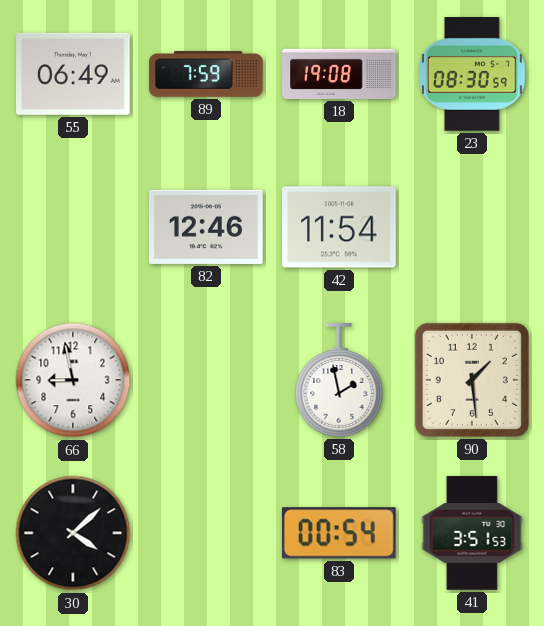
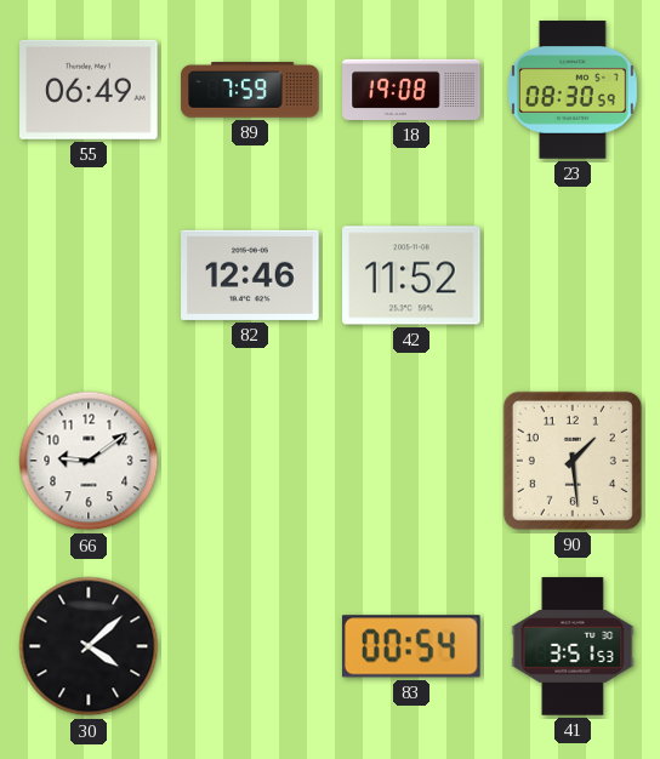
42: 11:54 -> 11:52 (411, 275)
66: 8:58 -> 9:09 (89, 461)
58: 1:58 -> none (339, 380)
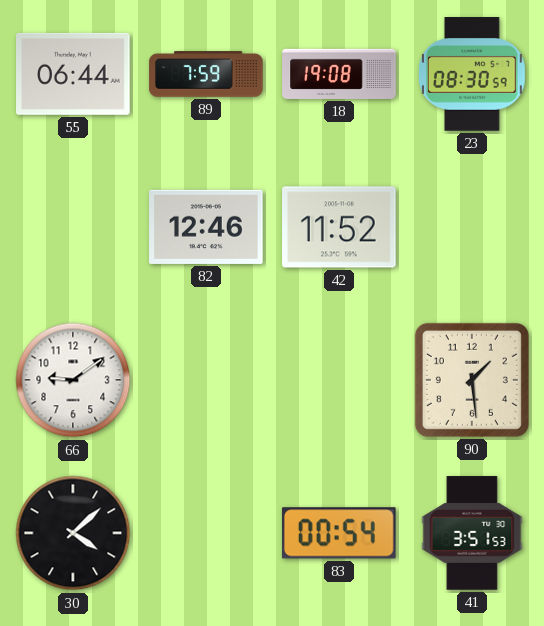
55: 06:49 -> 06:44 (73, 74)
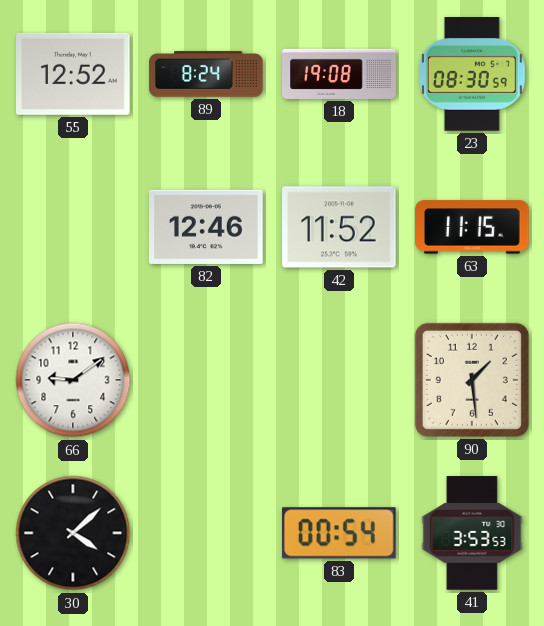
55: 06:44 -> 12:52 (73, 74)
89: 7:59 -> 8:24 (206, 74)
63: none -> 11:15 (472, 227)
41: 3:51 -> 3:53 (472, 533)
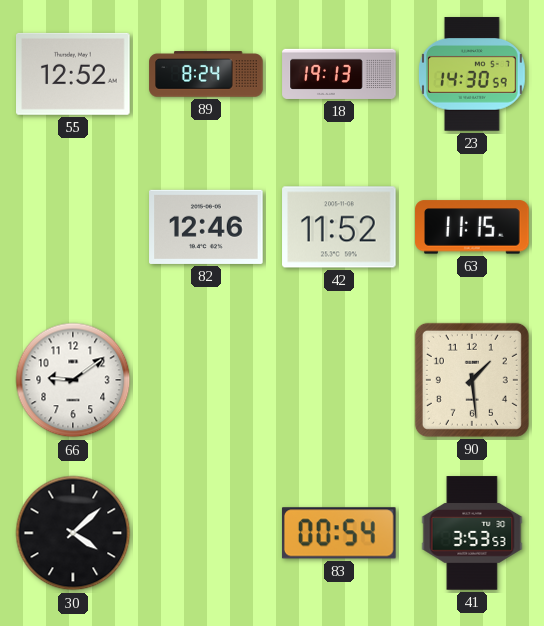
18: 19:08 -> 19:13 (339, 74)
23: 08:30 -> 14:30 (472, 74)
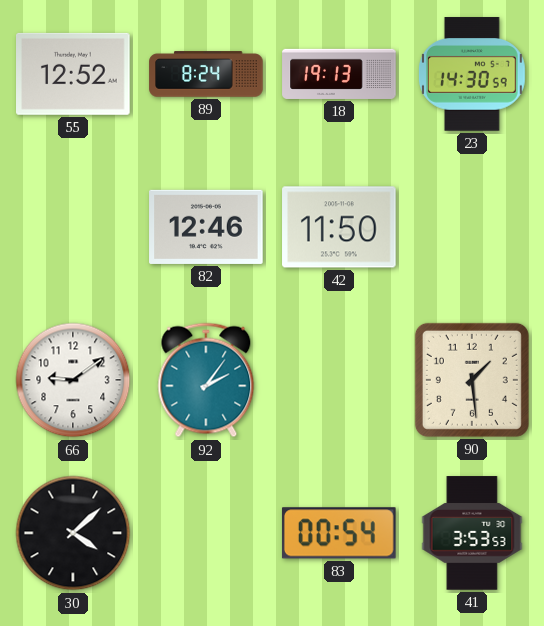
42: 11:52 -> 11:50 (339, 227)
63: 11:15 -> none (472, 227)
92: none -> 2:06 (206, 380)
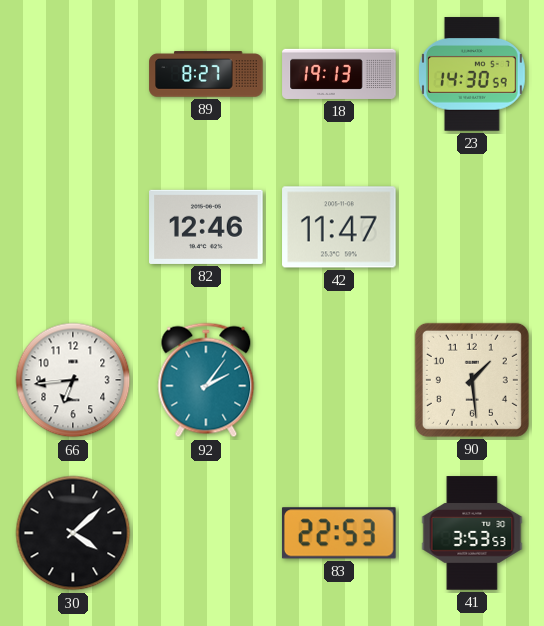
55: 12:52 -> none (73, 74)
89: 8:24 -> 8:27 (206, 74)
42: 11:50 -> 11:47 (339, 227)
66: 9:09 -> 6:44 (73, 380)
83: 00:54 -> 22:53 (339, 533)
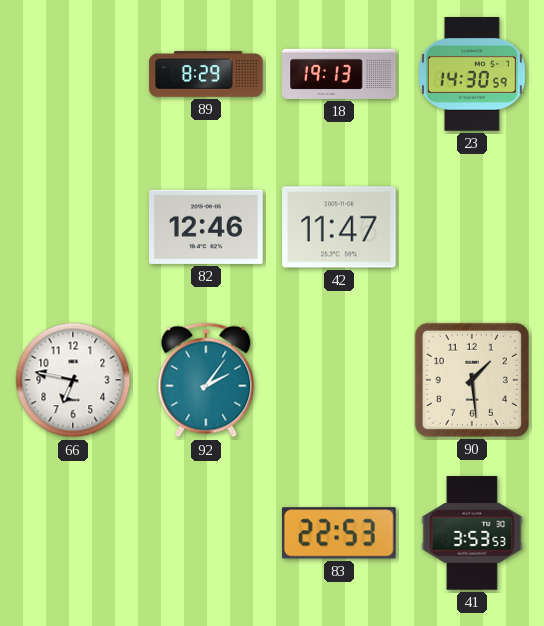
89: 8:27 -> 8:29 (206, 74)
66: 6:44 -> 6:47 (73, 380)
30: 4:08 -> none (73, 533)
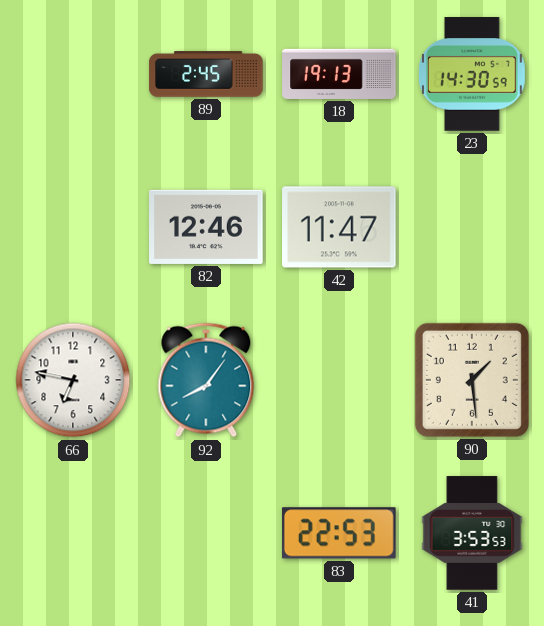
89: 8:29 -> 2:45 (206, 74)
92: 2:06 -> 8:06 (206, 380)
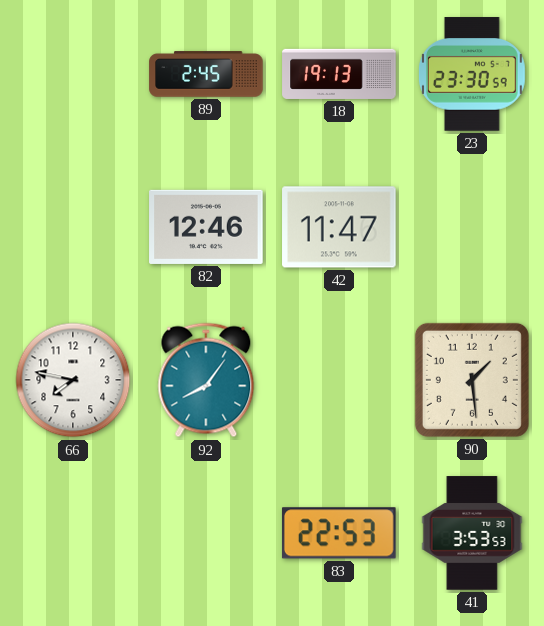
23: 14:30 -> 23:30 (472, 74)
66: 6:47 -> 7:47 (73, 380)
